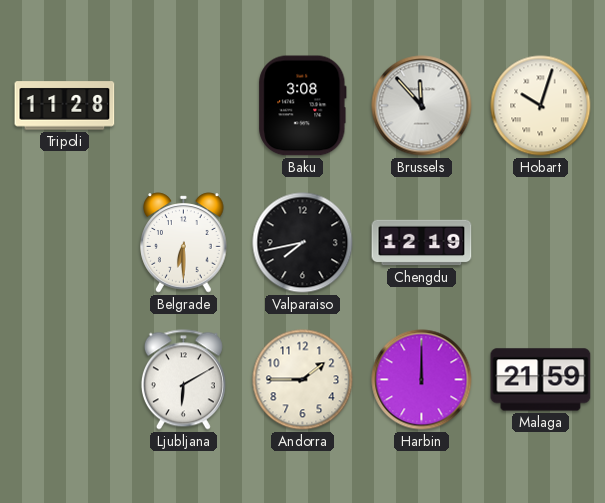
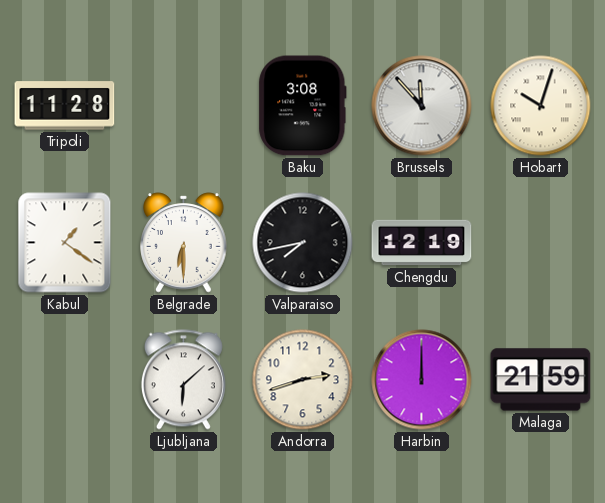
Kabul: none -> 1:21 (65, 243)
Ljubljana: 6:10 -> 6:08 (183, 380)
Andorra: 1:45 -> 2:42 (303, 380)
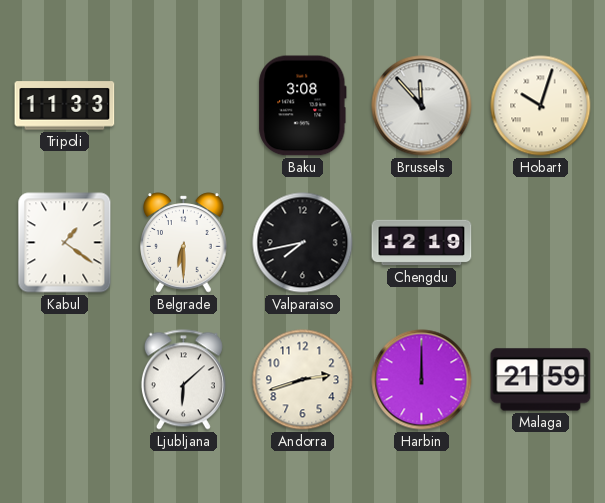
Tripoli: 11:28 -> 11:33 (65, 106)
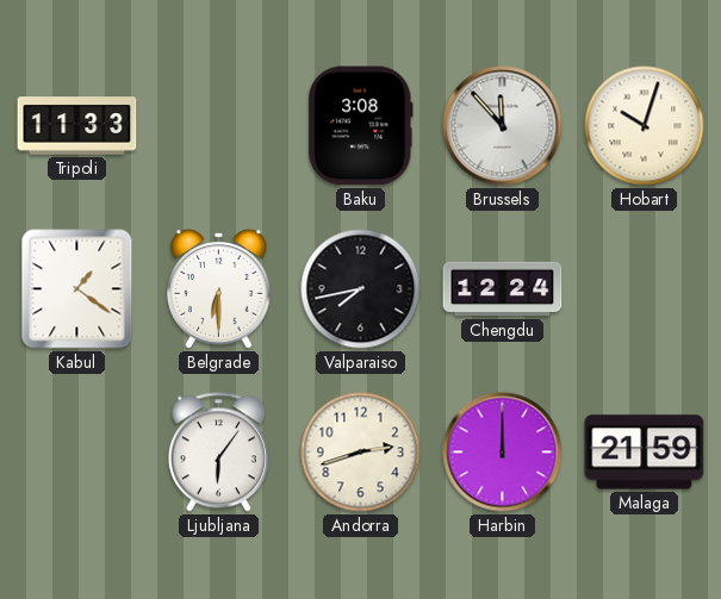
Chengdu: 12:19 -> 12:24 (503, 289)
Ljubljana: 6:08 -> 6:06 (218, 453)
